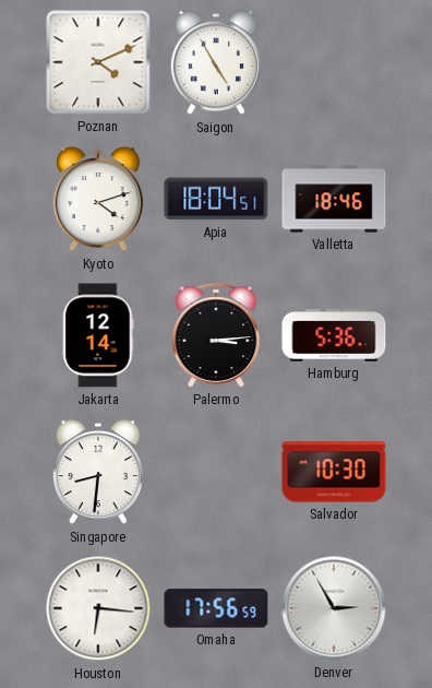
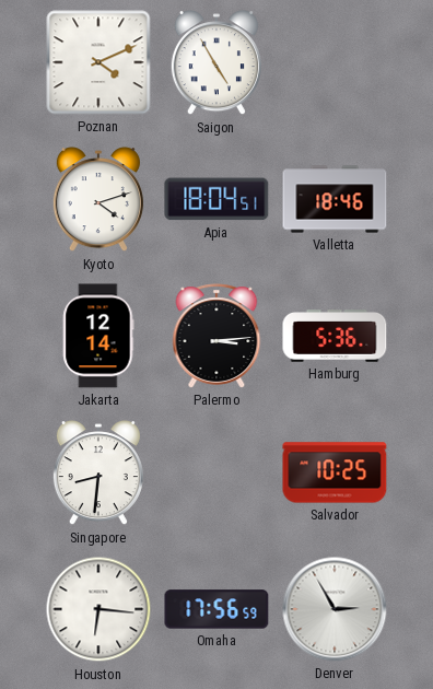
Salvador: 10:30 -> 10:25 (335, 472)
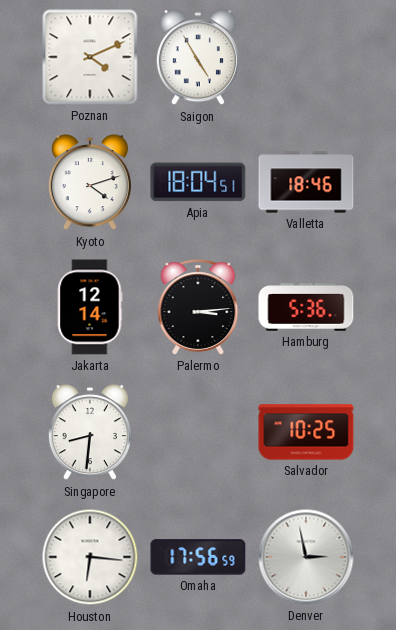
Denver: 2:55 -> 2:58 (306, 557)
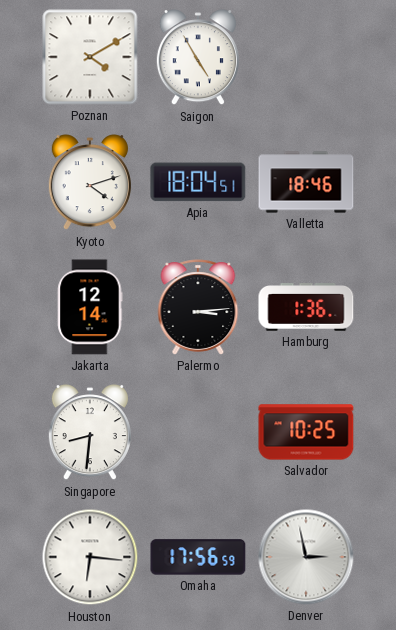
Poznan: 4:11 -> 4:10 (90, 57)
Hamburg: 5:36 -> 1:36 (306, 307)
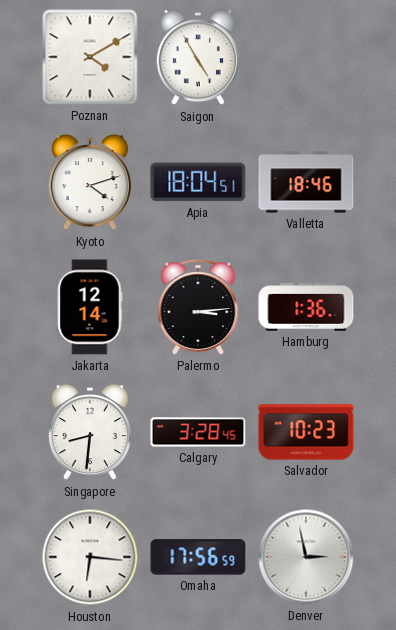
Calgary: none -> 3:28 (198, 432)
Salvador: 10:25 -> 10:23 (306, 432)
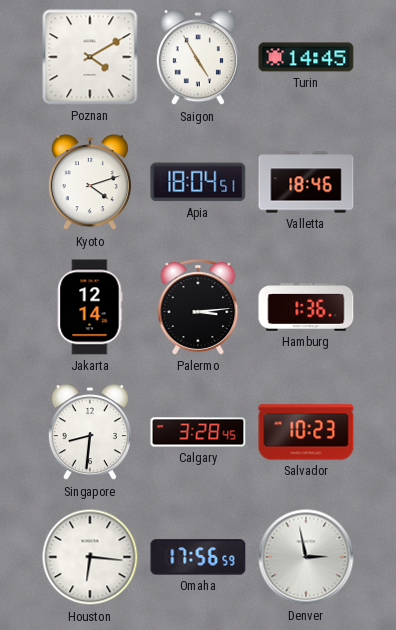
Turin: none -> 14:45 (306, 57)
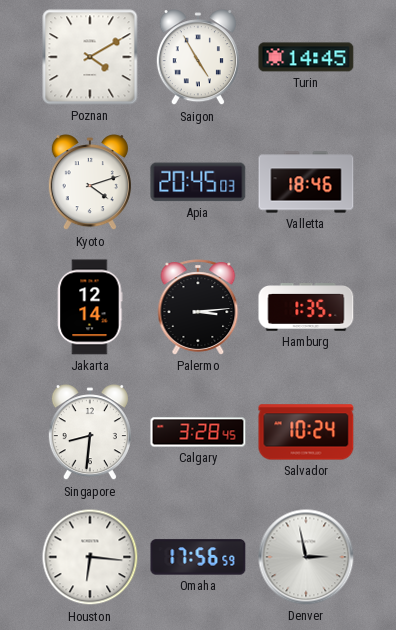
Apia: 18:04 -> 20:45 (198, 182)
Hamburg: 1:36 -> 1:35 (306, 307)
Salvador: 10:23 -> 10:24 (306, 432)
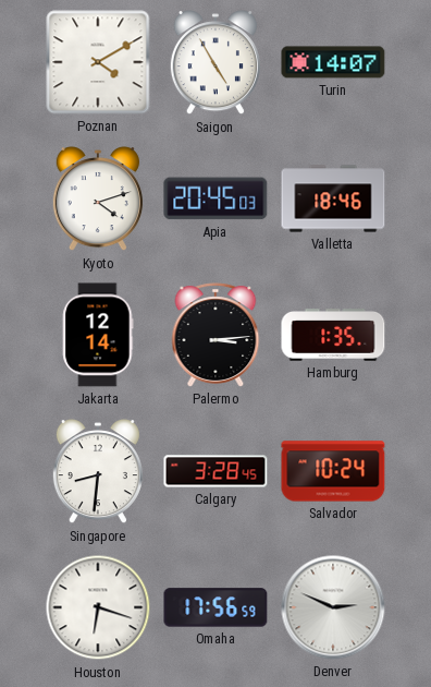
Turin: 14:45 -> 14:07 (333, 62)
Houston: 6:16 -> 6:18 (98, 607)
Denver: 2:58 -> 2:49 (333, 607)
